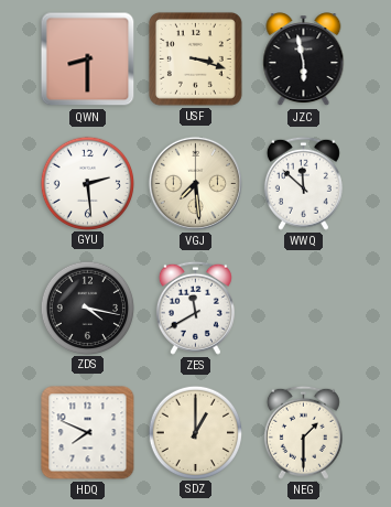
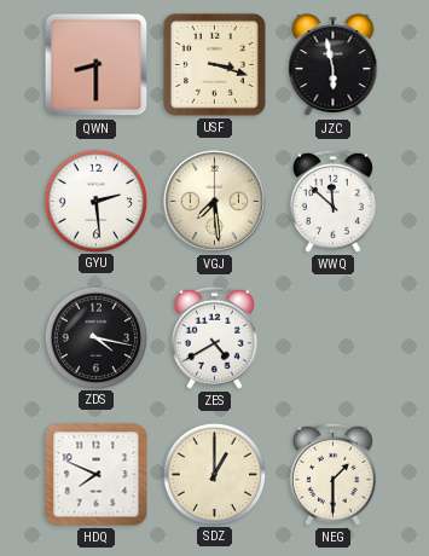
ZES: 11:40 -> 4:40 (214, 337)
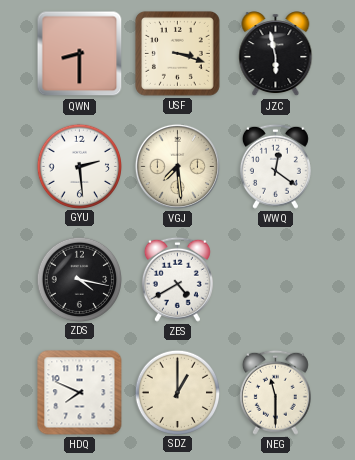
WWQ: 11:52 -> 12:21 (275, 166)
NEG: 1:30 -> 11:30 (275, 392)
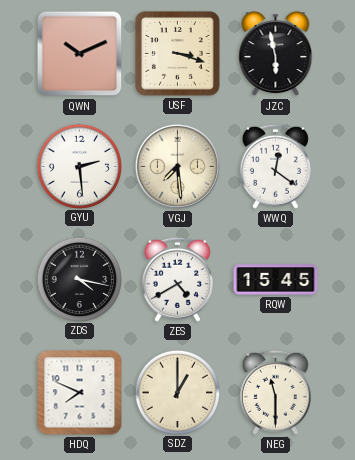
QWN: 8:30 -> 10:11 (80, 54)
RQW: none -> 15:45 (276, 280)
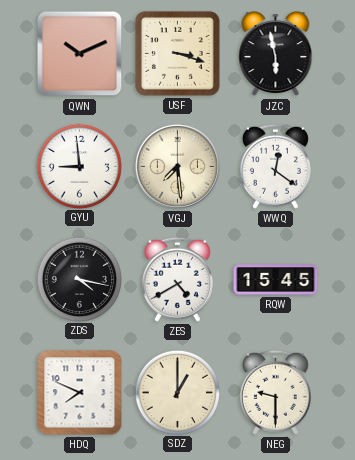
GYU: 2:29 -> 8:59 (79, 166)
NEG: 11:30 -> 9:30 (275, 392)
